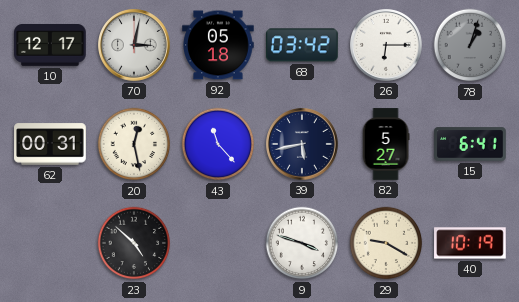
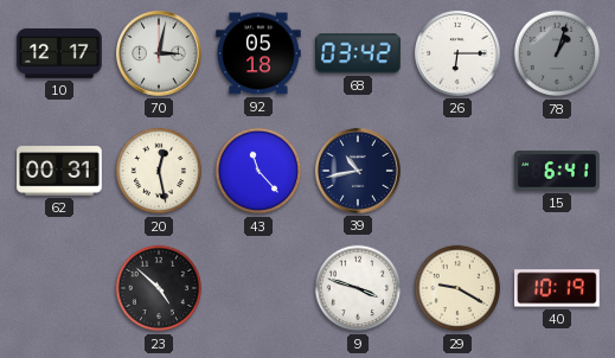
39: 5:43 -> 10:43 (359, 172)
82: 5:27 -> none (386, 144)
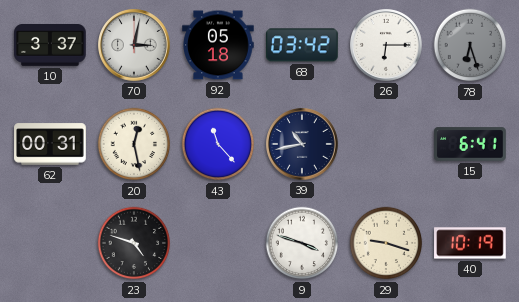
10: 12:17 -> 3:37 (50, 45)
78: 1:03 -> 6:27 (470, 45)
23: 4:52 -> 4:48 (134, 243)
29: 9:20 -> 9:18 (386, 243)
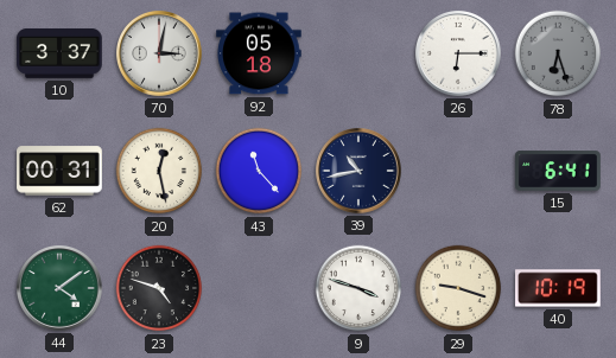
68: 03:42 -> none (303, 45)
44: none -> 4:09 (61, 289)
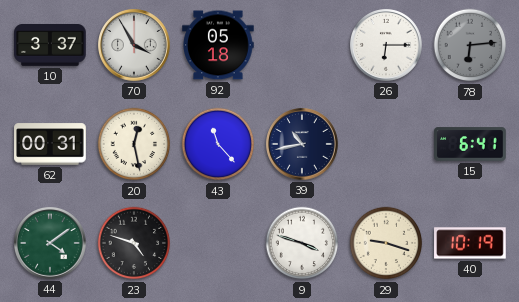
70: 3:02 -> 3:55 (135, 46)
78: 6:27 -> 6:14 (470, 45)
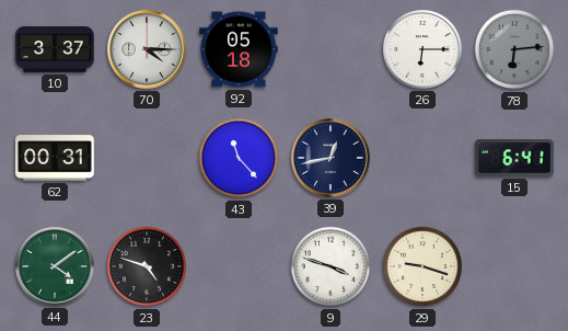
70: 3:55 -> 4:15 (148, 50)
20: 12:28 -> none (134, 144)
39: 10:43 -> 12:43 (332, 159)
40: 10:19 -> none (470, 243)
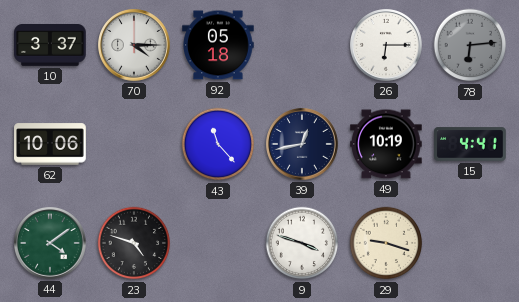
62: 00:31 -> 10:06 (50, 144)
49: none -> 10:19 (386, 144)
15: 6:41 -> 4:41 (470, 144)
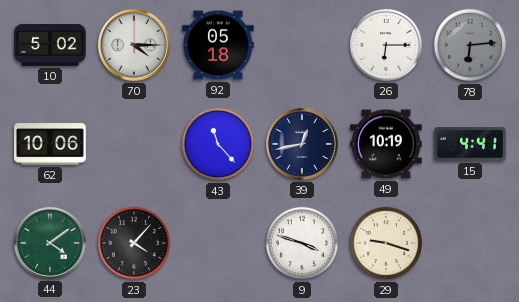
10: 3:37 -> 5:02 (50, 45)
23: 4:48 -> 4:07 (134, 243)
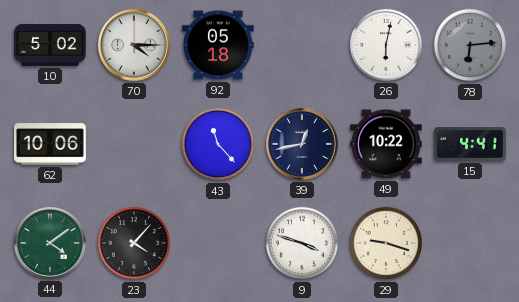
26: 6:15 -> 6:02 (387, 46)
49: 10:19 -> 10:22 (386, 144)
